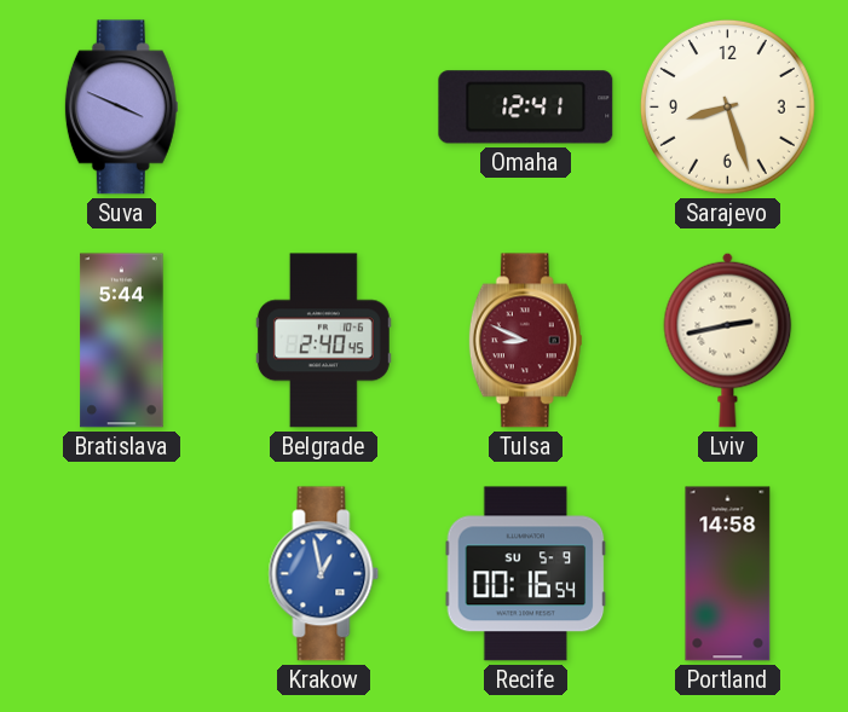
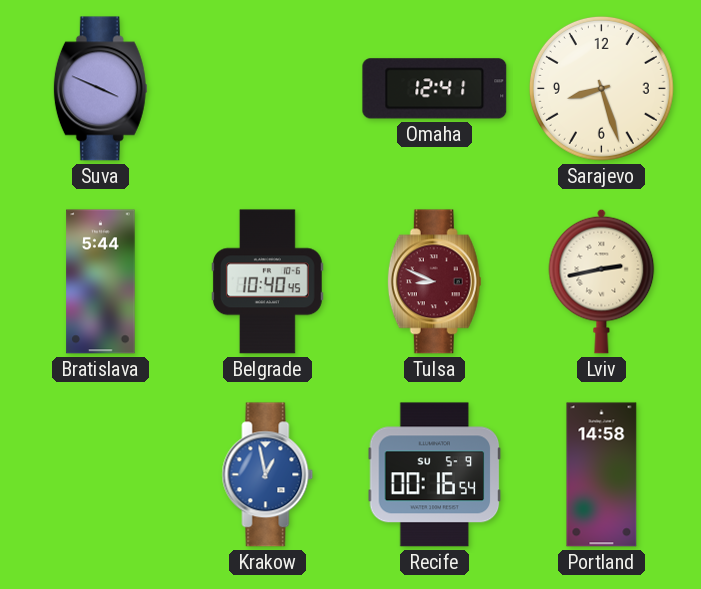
Belgrade: 2:40 -> 10:40 (267, 282)
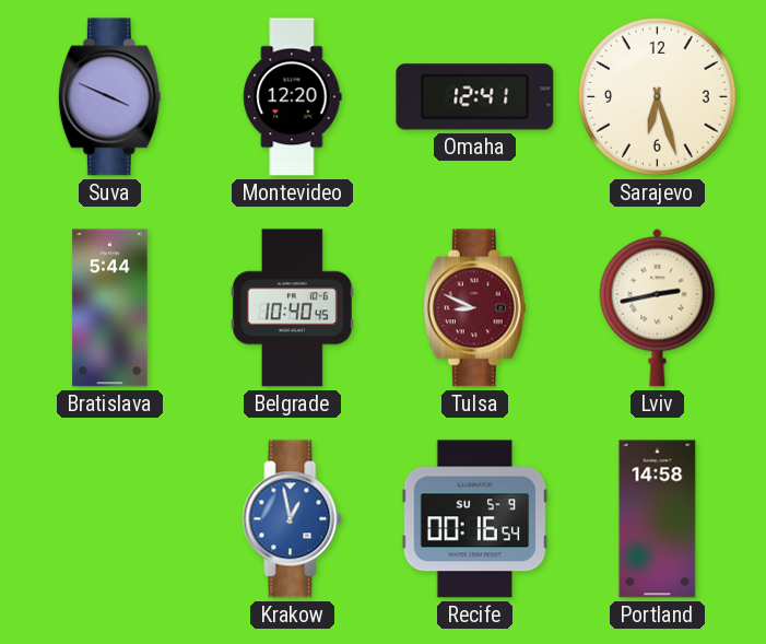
Montevideo: none -> 12:20 (293, 97)
Sarajevo: 8:27 -> 6:27 (657, 96)
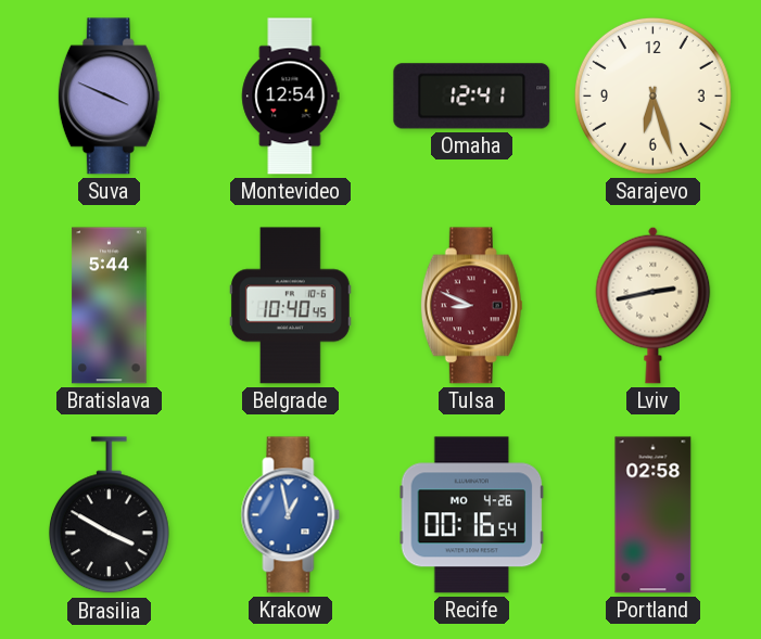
Montevideo: 12:20 -> 12:54 (291, 97)
Brasilia: none -> 3:50 (109, 515)
Recife date: SU 5-9 -> MO 4-26 (472, 515)
Portland: 14:58 -> 02:58 (654, 515)
